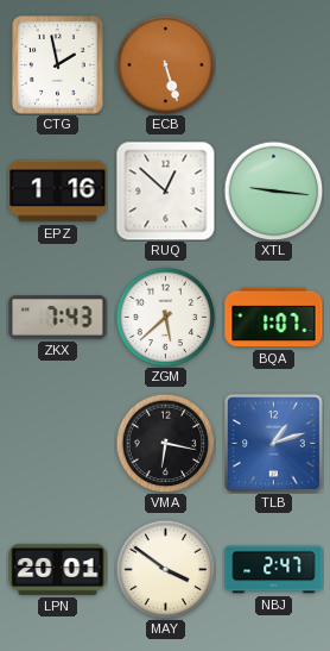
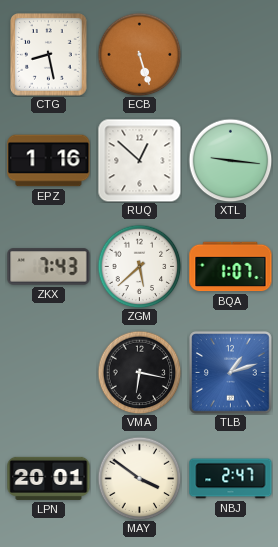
CTG: 1:58 -> 8:28 (49, 55)
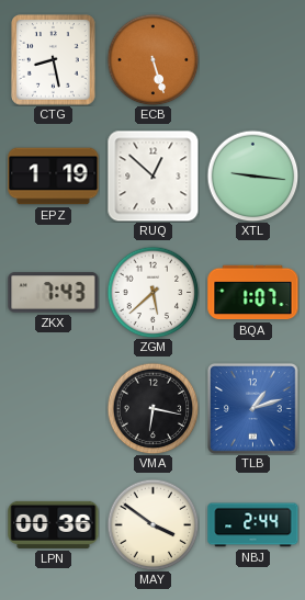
EPZ: 1:16 -> 1:19 (54, 177)
LPN: 20:01 -> 00:36 (54, 524)
NBJ: 2:47 -> 2:44 (253, 525)
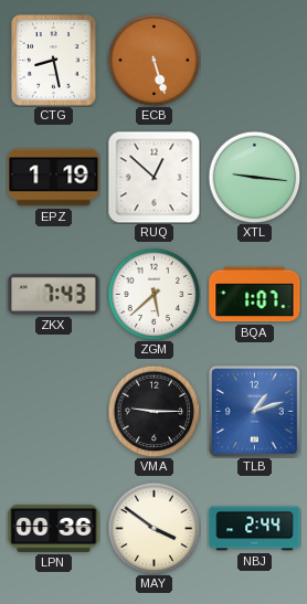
VMA: 6:17 -> 9:15 (153, 411)
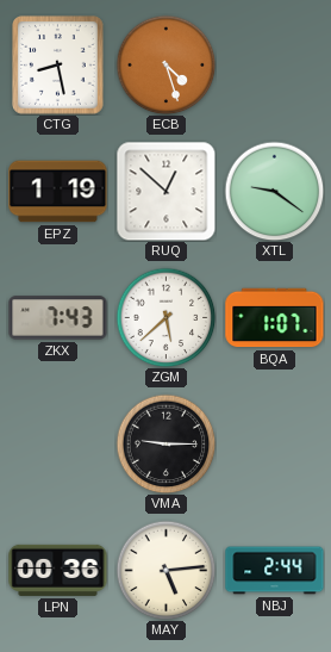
ECB: 5:27 -> 4:27 (165, 64)
XTL: 9:16 -> 9:21 (274, 191)
TLB: 1:12 -> none (255, 412)
MAY: 3:51 -> 5:14 (165, 570)
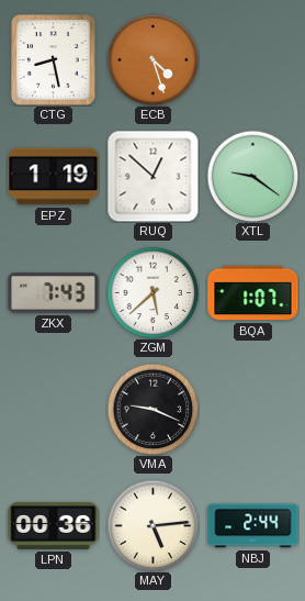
VMA: 9:15 -> 9:19 (152, 409)
